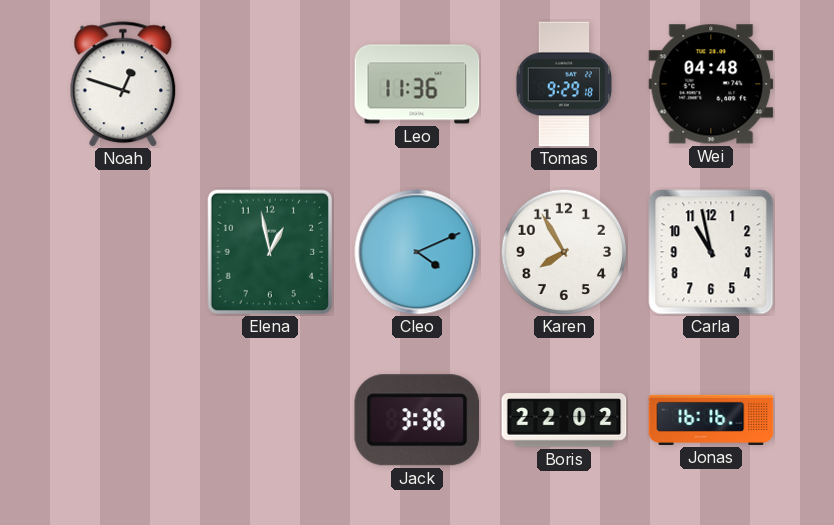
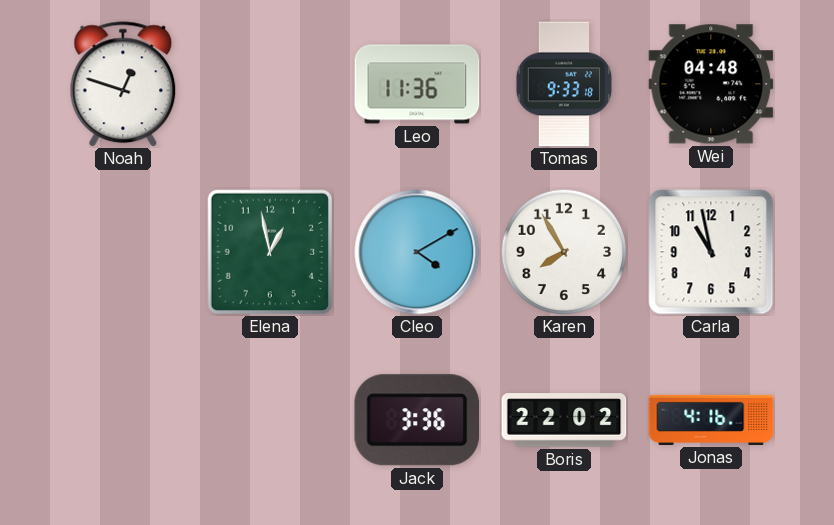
Tomas: 9:29 -> 9:33 (563, 84)
Cleo: 4:11 -> 4:10 (417, 252)
Jonas: 16:16 -> 4:16 (711, 420)
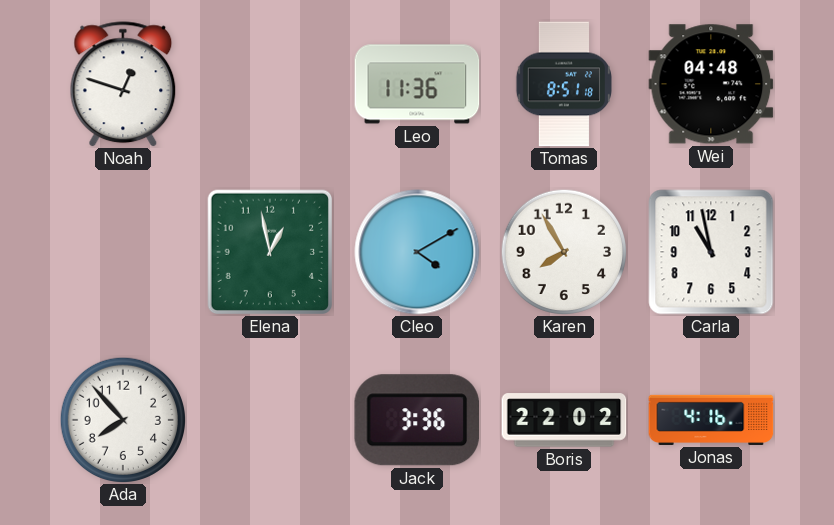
Tomas: 9:33 -> 8:51 (563, 84)
Ada: none -> 7:53 (122, 419)
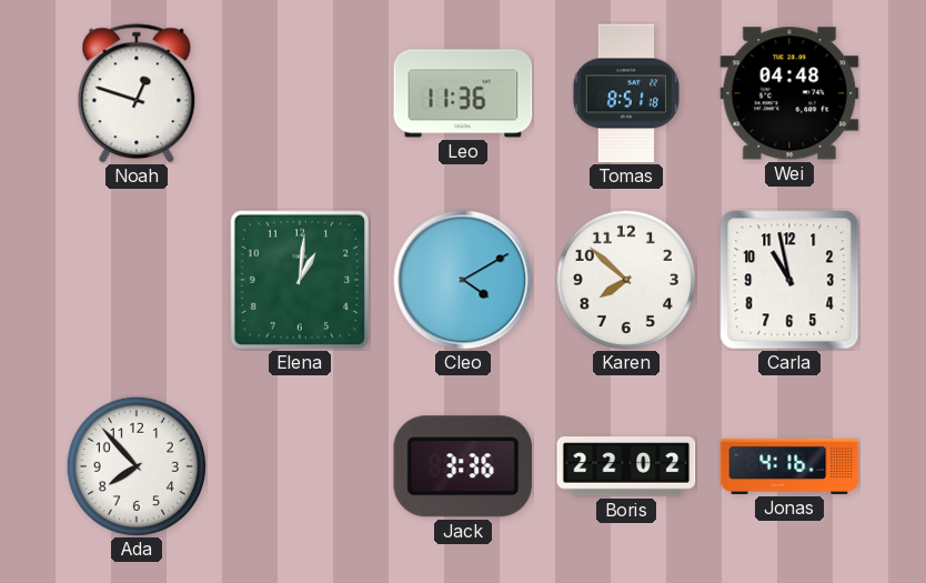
Elena: 12:58 -> 1:01 (299, 279)
Karen: 7:55 -> 7:52 (625, 279)
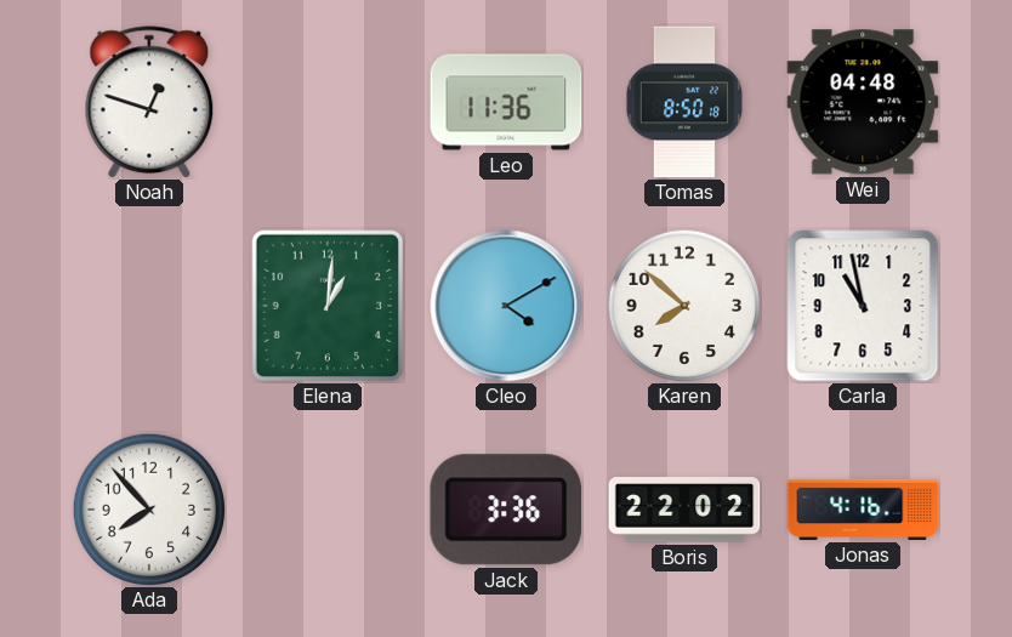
Tomas: 8:51 -> 8:50 (683, 102)
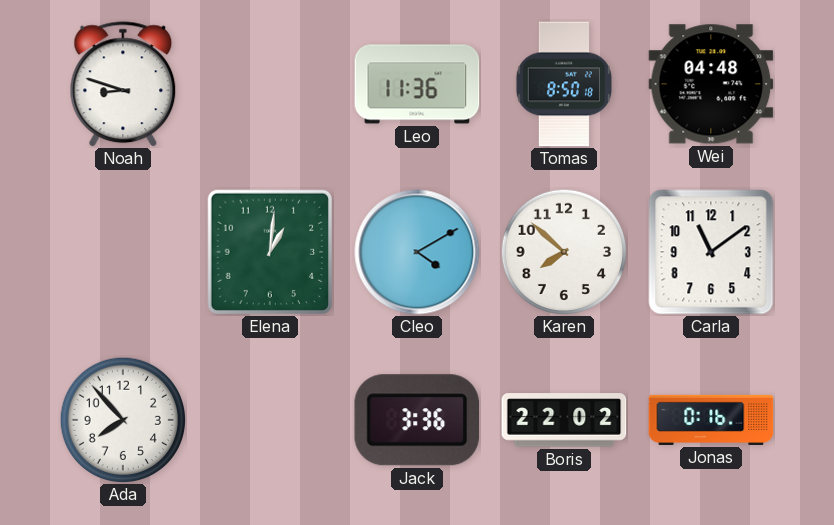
Noah: 12:48 -> 8:48 (123, 84)
Carla: 10:58 -> 11:09 (711, 252)
Jonas: 4:16 -> 0:16 (711, 420)
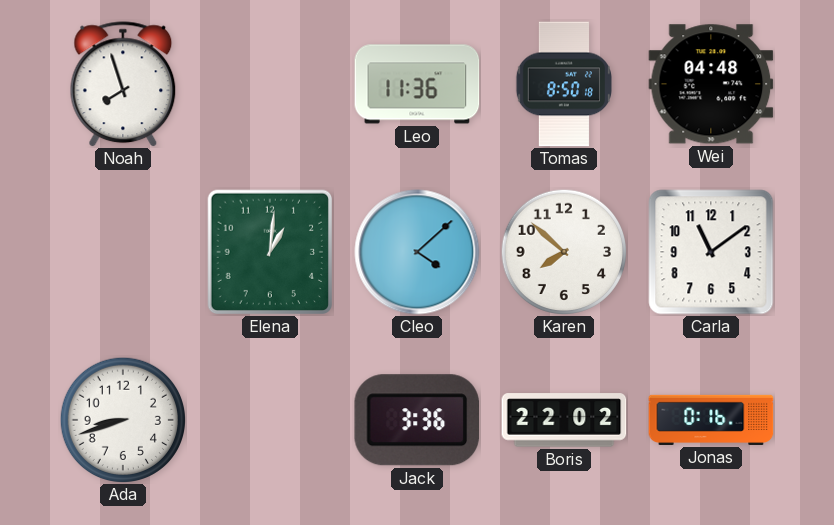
Noah: 8:48 -> 7:57 (123, 84)
Cleo: 4:10 -> 4:08 (417, 252)
Ada: 7:53 -> 8:42 (122, 419)
